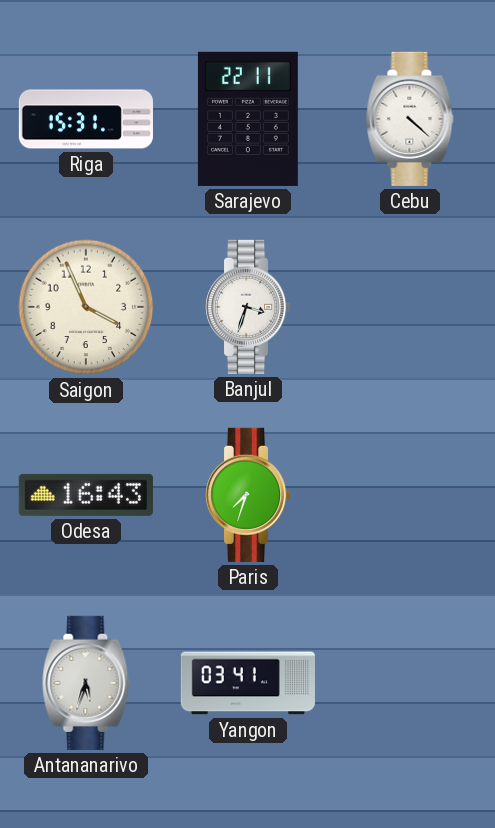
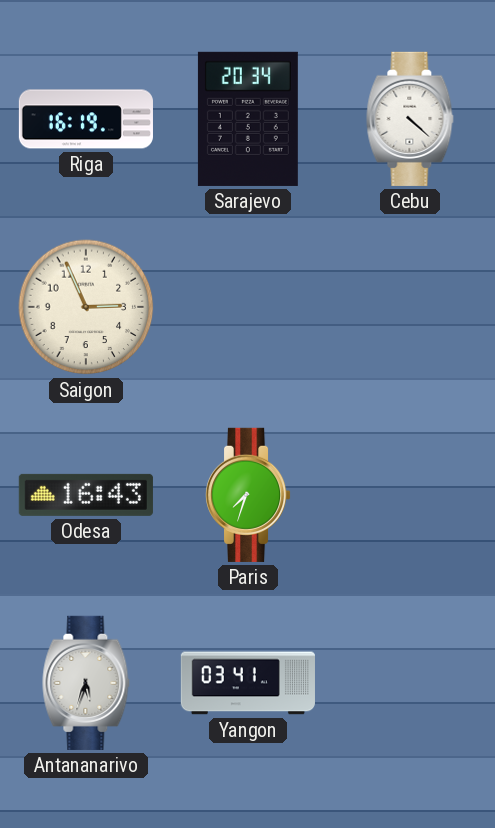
Riga: 15:31 -> 16:19 (86, 119)
Sarajevo: 22:11 -> 20:34 (248, 119)
Saigon: 3:56 -> 2:56 (86, 307)
Banjul: 3:33 -> none (249, 307)
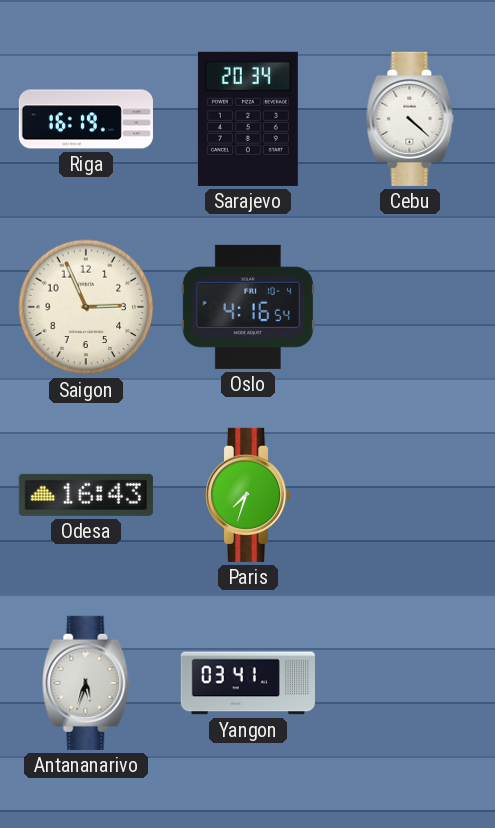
Oslo: none -> 4:16 (248, 307)
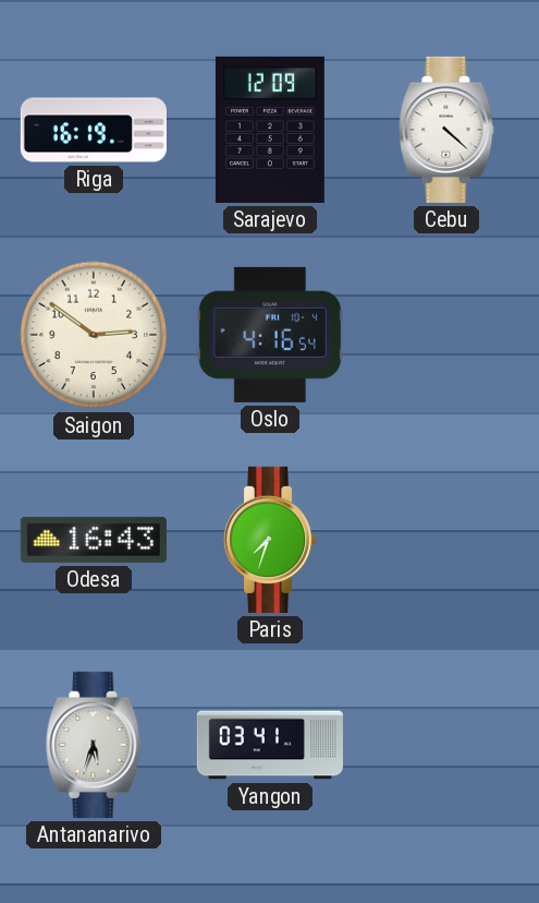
Sarajevo: 20:34 -> 12:09 (270, 130)
Saigon: 2:56 -> 2:51 (94, 335)
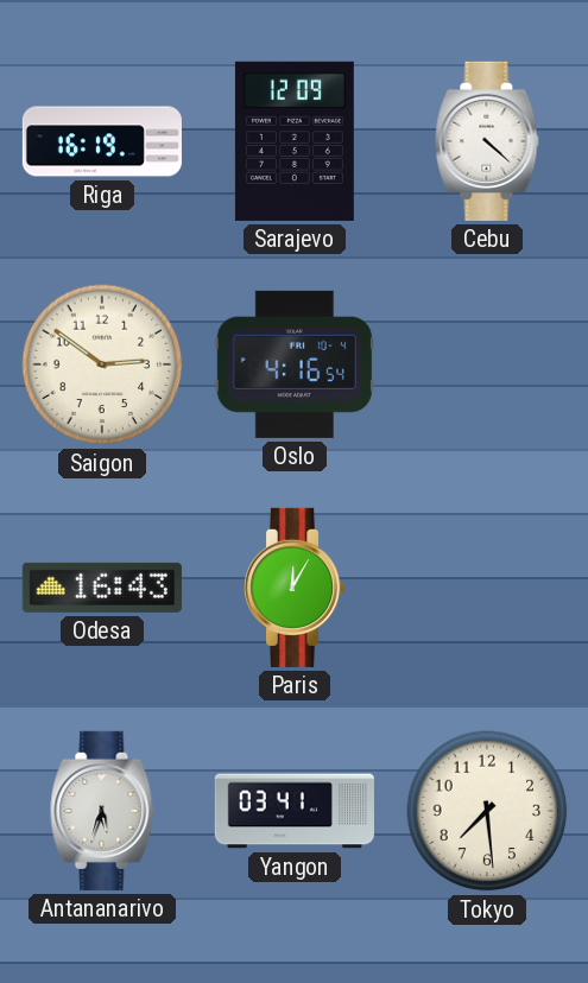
Paris: 7:33 -> 12:05 (296, 588)
Tokyo: none -> 7:29 (487, 811)
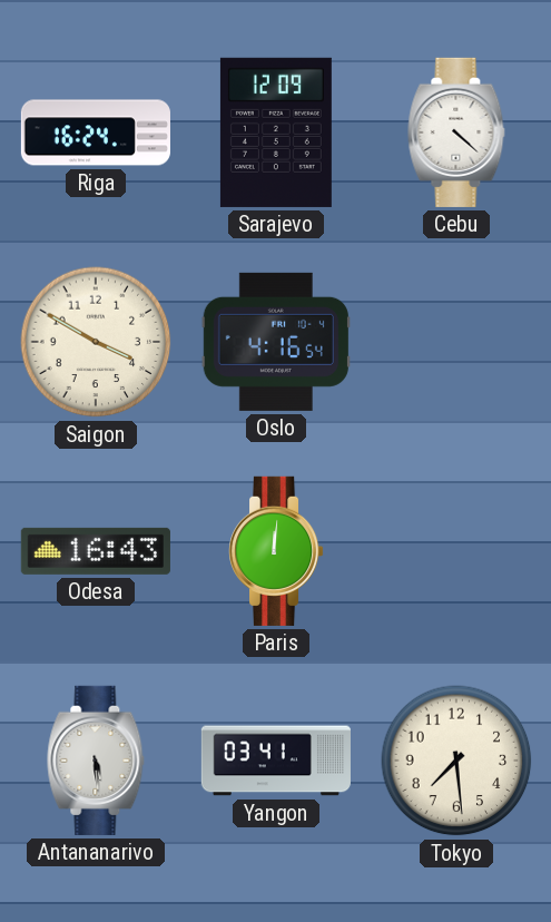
Riga: 16:19 -> 16:24 (96, 133)
Saigon: 2:51 -> 3:50 (96, 342)
Paris: 12:05 -> 12:01 (277, 551)
Antananarivo: 5:33 -> 5:29 (96, 761)
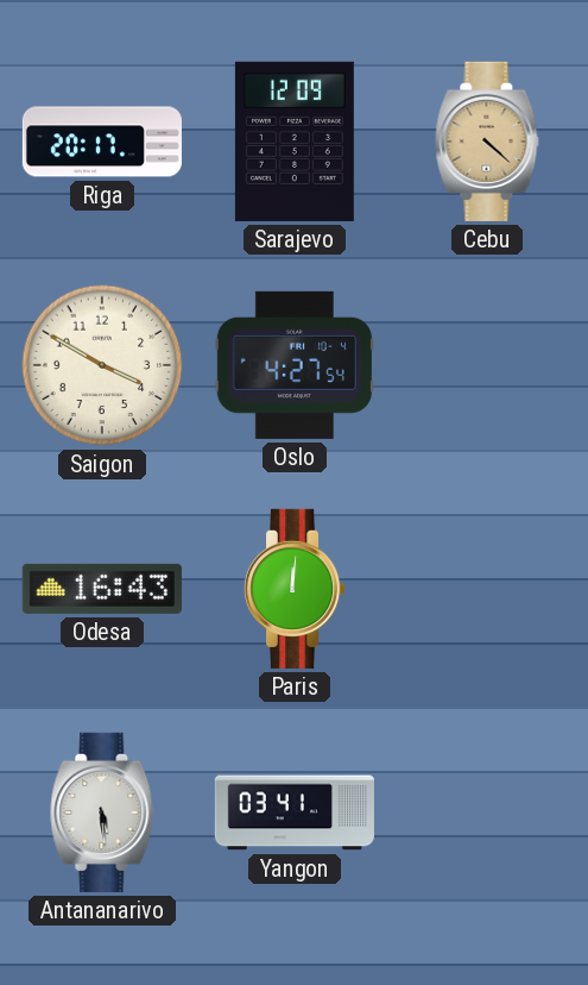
Riga: 16:24 -> 20:17 (102, 142)
Cebu dial: white -> champagne (487, 142)
Oslo: 4:16 -> 4:27 (295, 365)
Tokyo: 7:29 -> none (456, 761)
